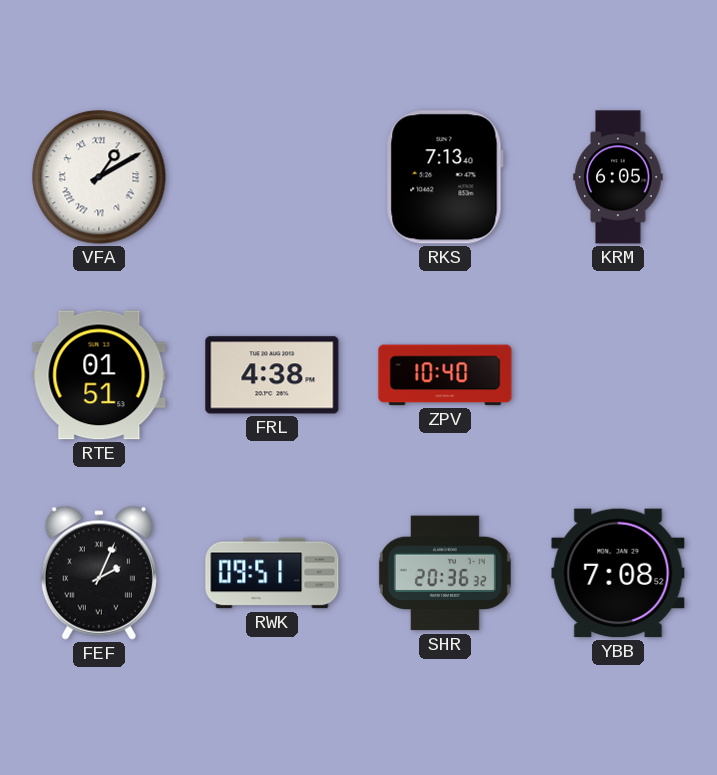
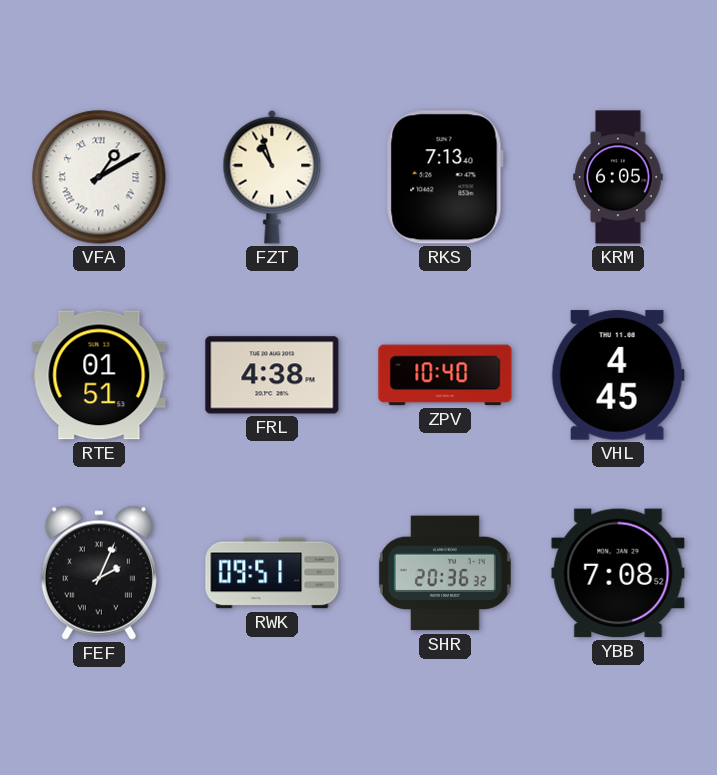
FZT: none -> 10:57 (272, 177)
VHL: none -> 4:45 (618, 375)
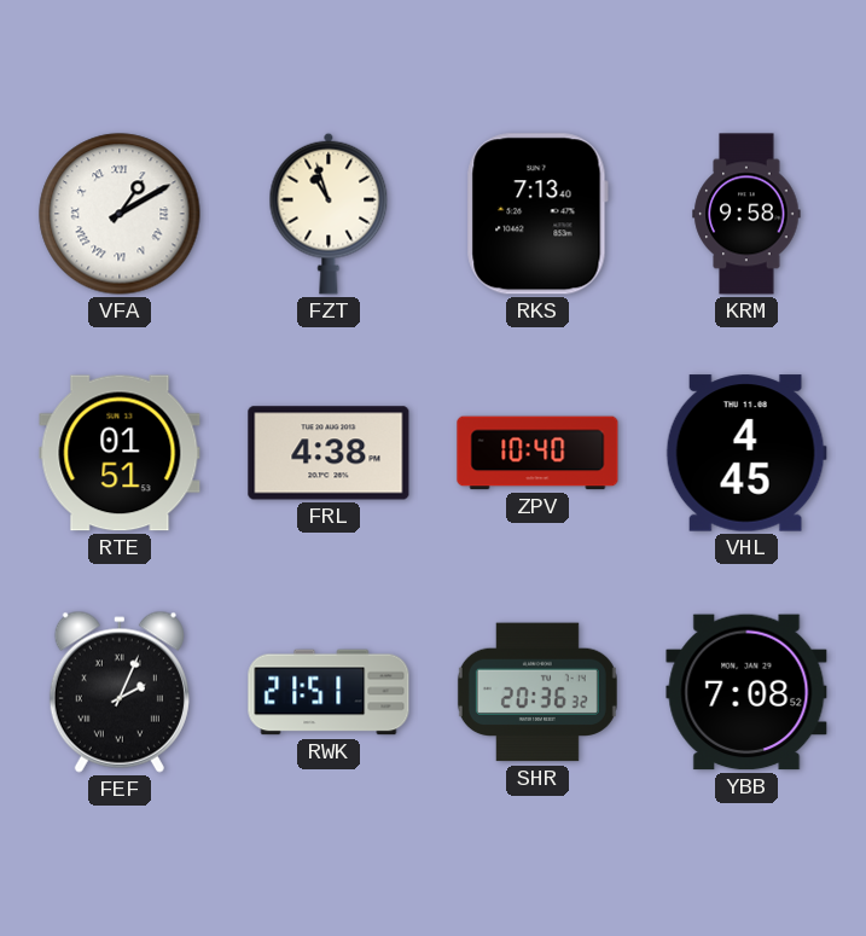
KRM: 6:05 -> 9:58 (746, 214)
RWK: 09:51 -> 21:51 (329, 692)
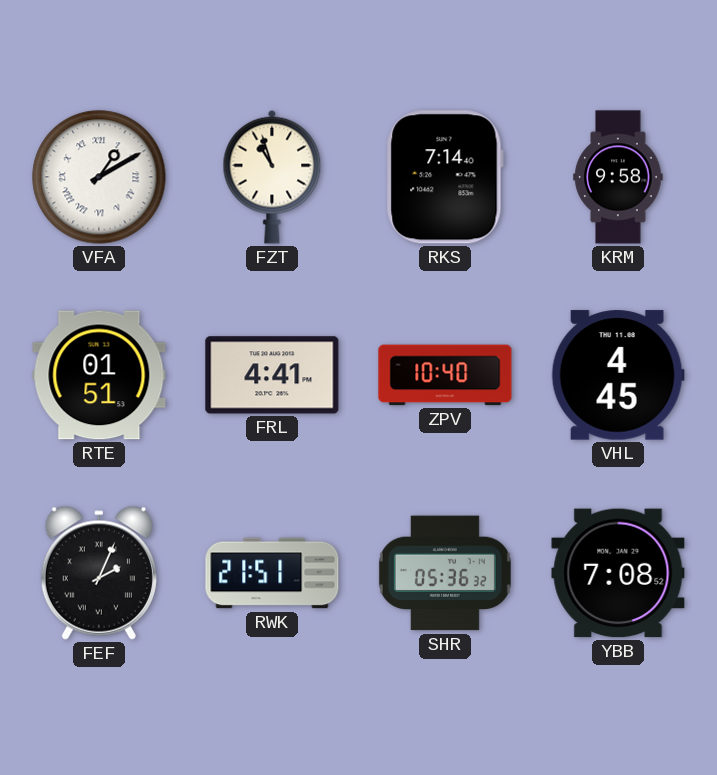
RKS: 7:13 -> 7:14 (445, 177)
FRL: 4:38 -> 4:41 (272, 375)
SHR: 20:36 -> 05:36 (445, 573)
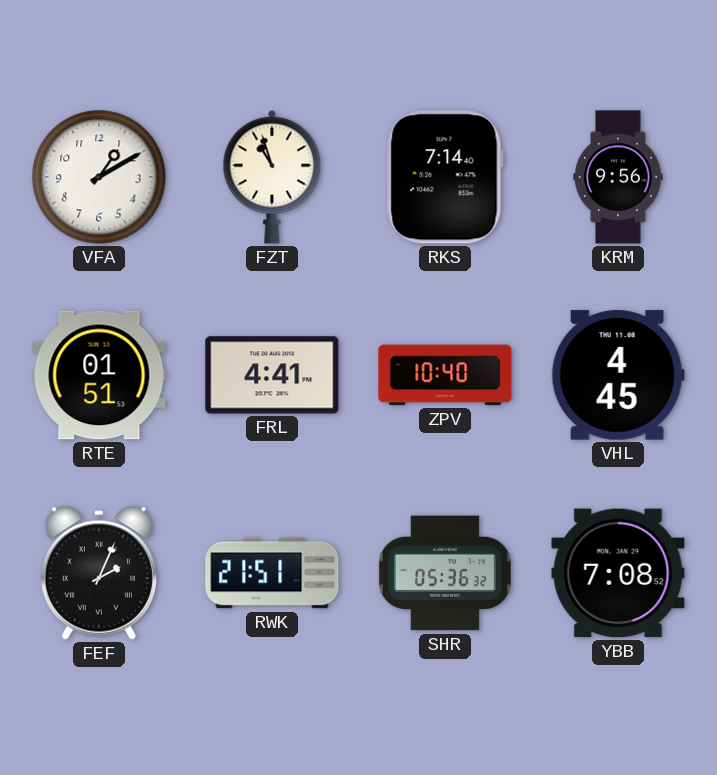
VFA numerals: Roman -> Arabic (99, 177)
KRM: 9:58 -> 9:56 (618, 177)
